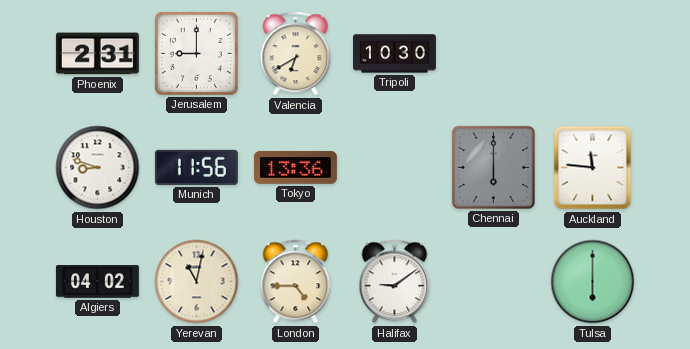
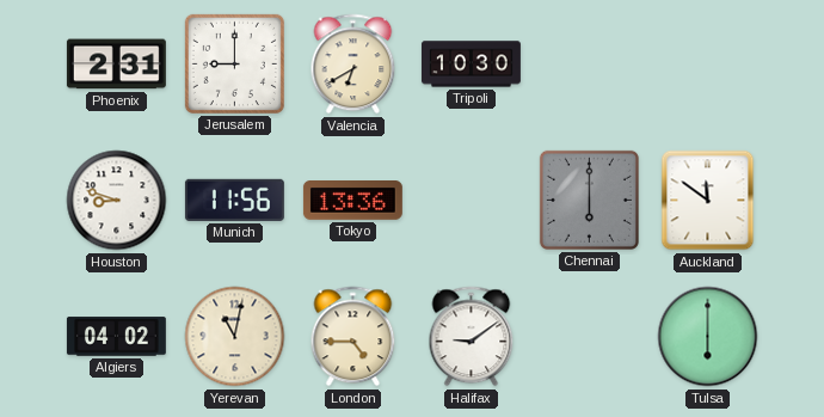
Auckland: 11:46 -> 11:51 (708, 201)
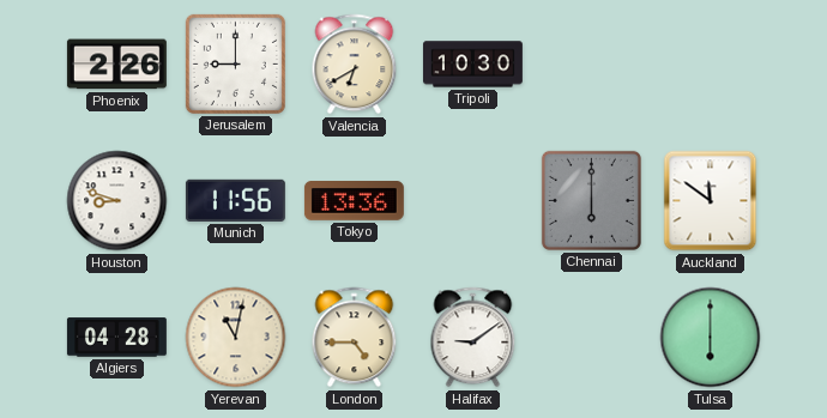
Phoenix: 2:31 -> 2:26 (116, 65)
Algiers: 04:02 -> 04:28 (116, 338)
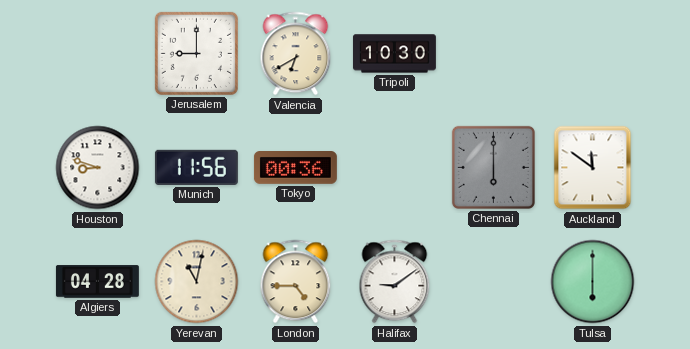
Phoenix: 2:26 -> none (116, 65)
Tokyo: 13:36 -> 00:36 (295, 168)
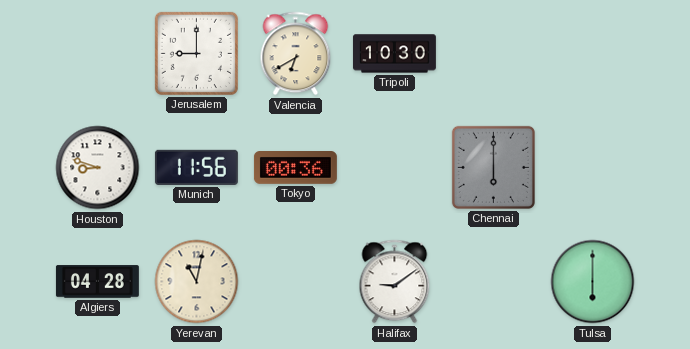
Auckland: 11:51 -> none (593, 168)
London: 4:45 -> none (296, 282)
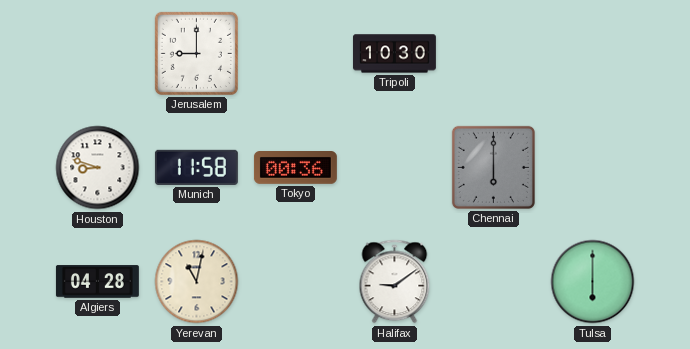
Valencia: 6:40 -> none (296, 54)
Munich: 11:56 -> 11:58 (196, 167)
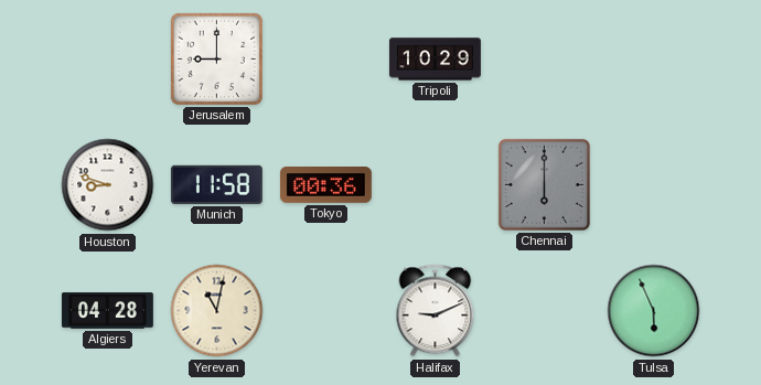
Tripoli: 10:30 -> 10:29 (435, 60)
Halifax: 9:09 -> 9:11 (436, 311)
Tulsa: 6:00 -> 5:56 (654, 311)
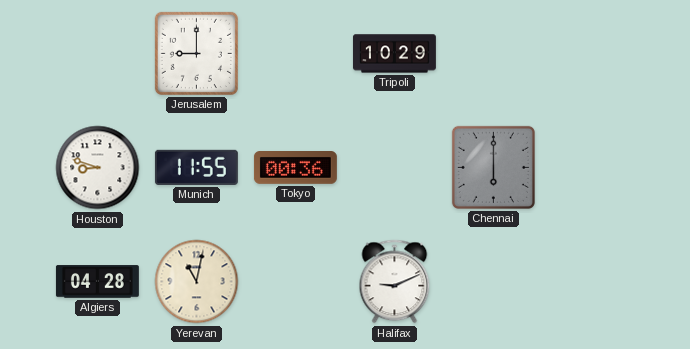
Munich: 11:58 -> 11:55 (196, 167)
Tulsa: 5:56 -> none (654, 311)
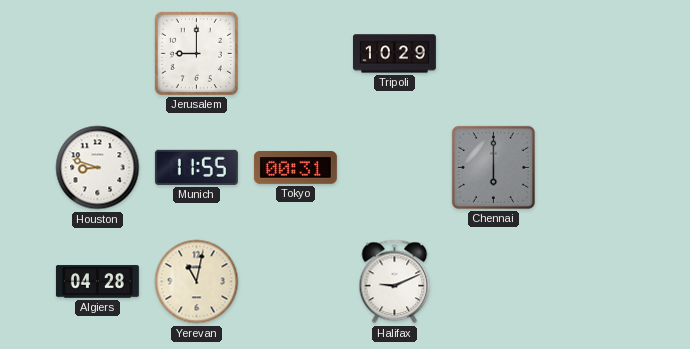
Tokyo: 00:36 -> 00:31 (295, 168)
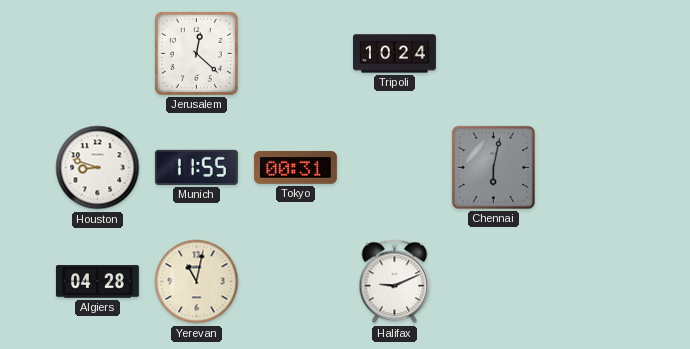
Jerusalem: 9:00 -> 12:22 (196, 53)
Tripoli: 10:29 -> 10:24 (394, 54)
Chennai: 6:00 -> 6:02 (493, 167)
